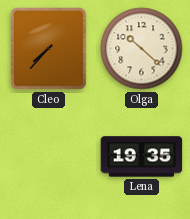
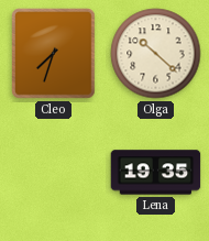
Cleo: 7:37 -> 7:33 (54, 54)
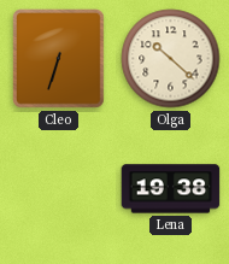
Cleo: 7:33 -> 6:33 (59, 59)
Lena: 19:35 -> 19:38 (171, 189)
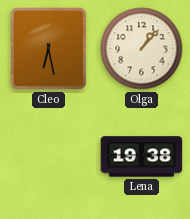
Cleo: 6:33 -> 6:28 (49, 49)
Olga: 10:22 -> 1:07 (142, 49)
